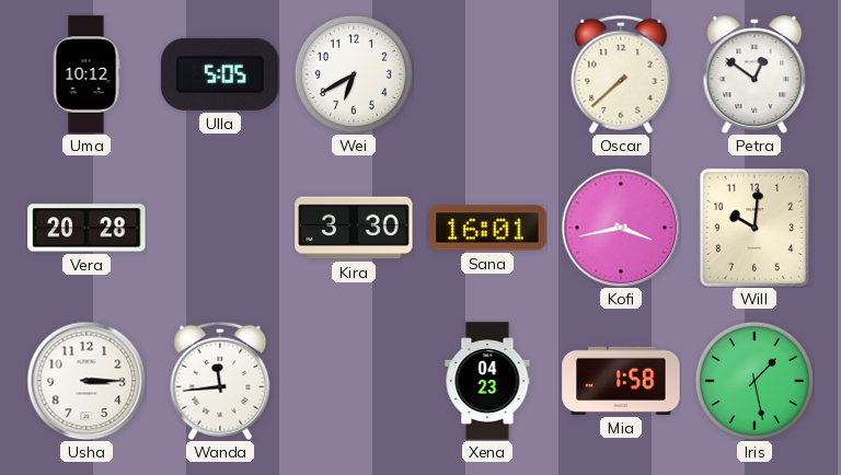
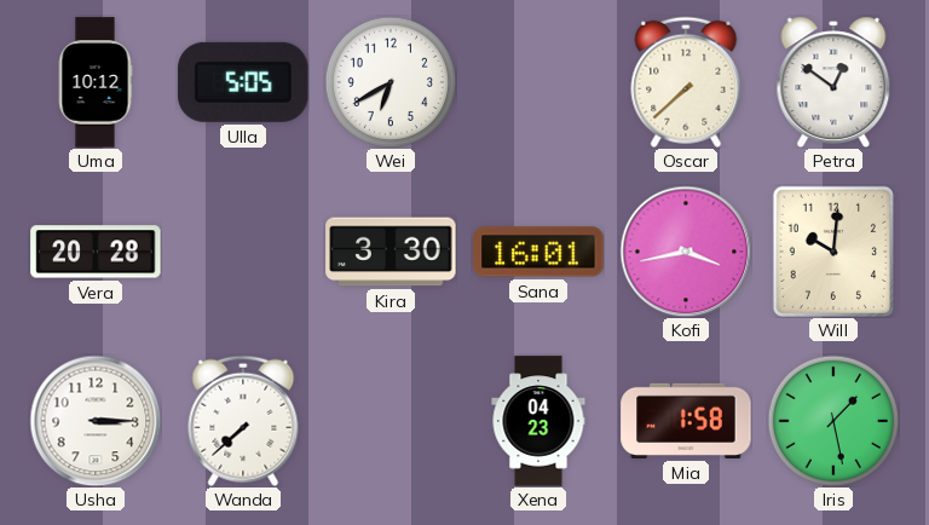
Wanda: 11:44 -> 7:38 (243, 421)
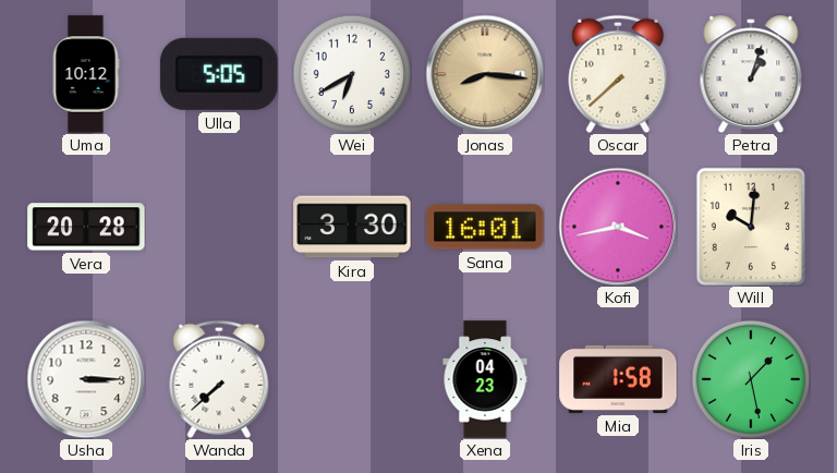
Jonas: none -> 8:16 (485, 74)
Petra: 12:51 -> 1:03 (751, 73)
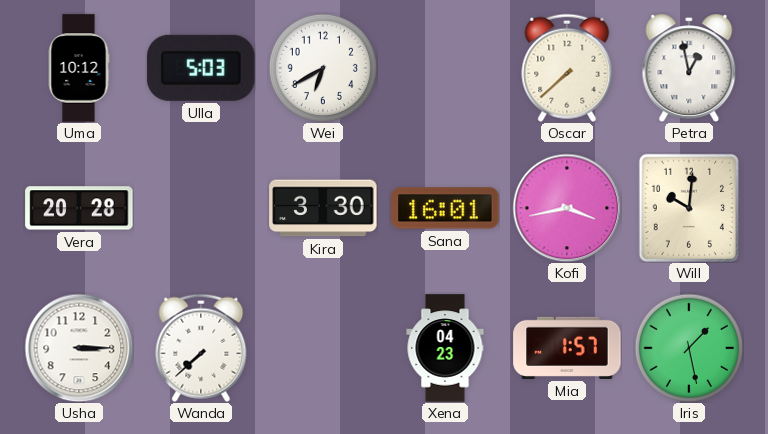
Ulla: 5:05 -> 5:03 (201, 68)
Jonas: 8:16 -> none (485, 74)
Petra: 1:03 -> 12:58 (689, 67)
Mia: 1:58 -> 1:57 (567, 348)
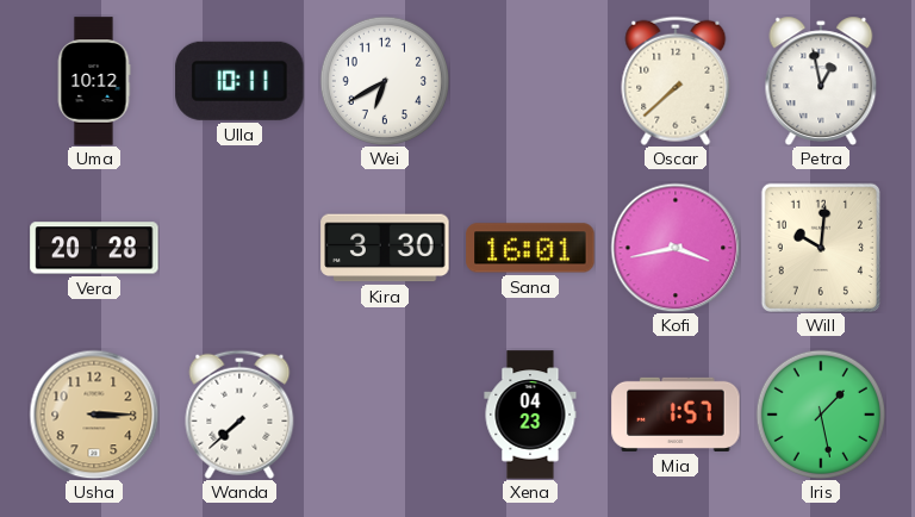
Ulla: 5:03 -> 10:11 (239, 81)
Usha dial: white -> champagne (94, 415)
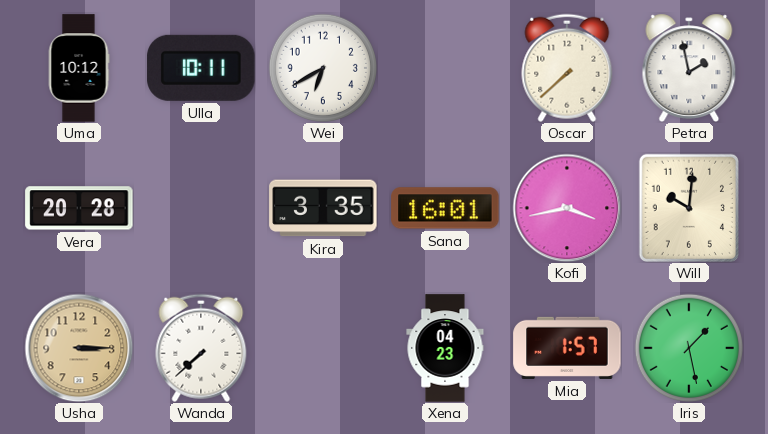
Petra: 12:58 -> 1:58 (689, 67)
Kira: 3:30 -> 3:35 (323, 208)
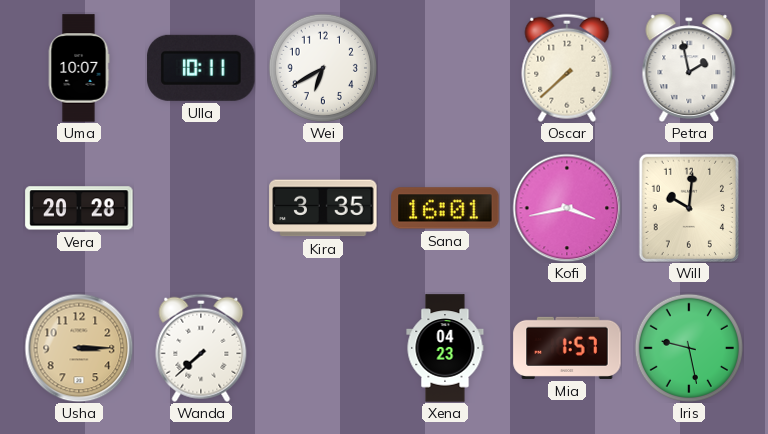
Uma: 10:12 -> 10:07 (79, 68)
Iris: 1:28 -> 9:28 (688, 347)
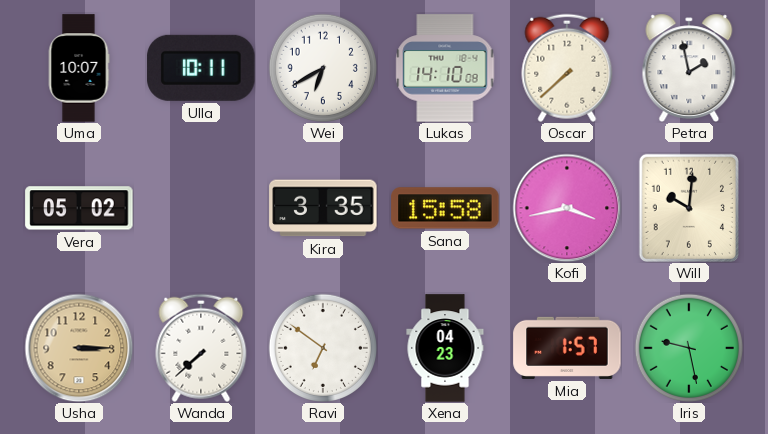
Lukas: none -> 14:10 (445, 68)
Vera: 20:28 -> 05:02 (79, 208)
Sana: 16:01 -> 15:58 (445, 208)
Ravi: none -> 6:51 (322, 347)
